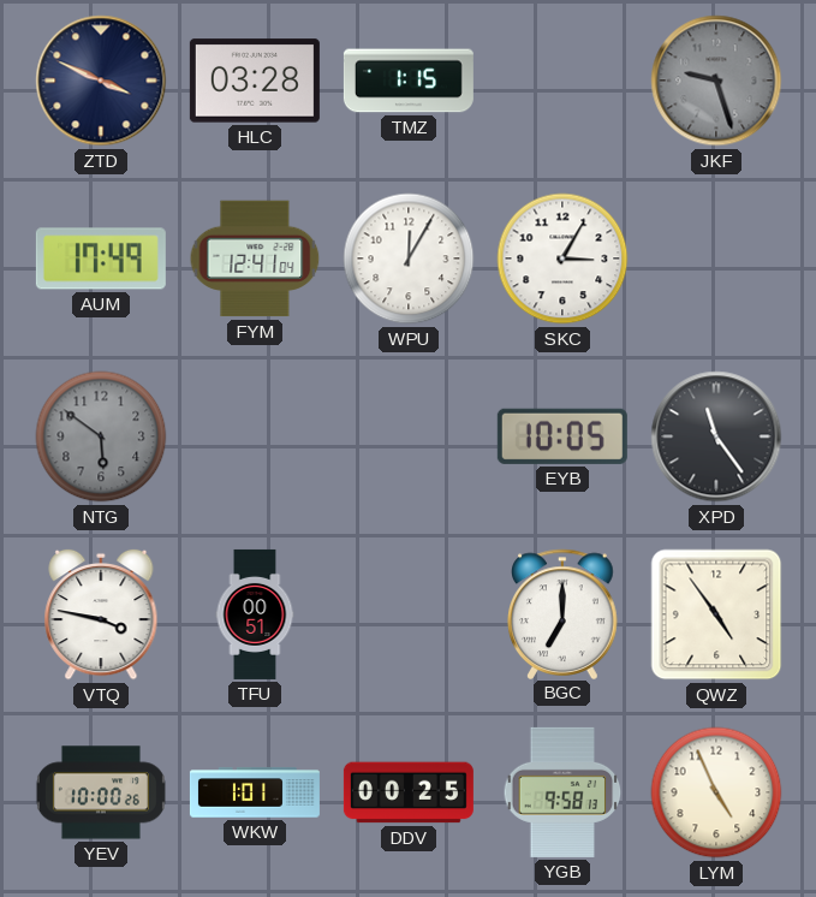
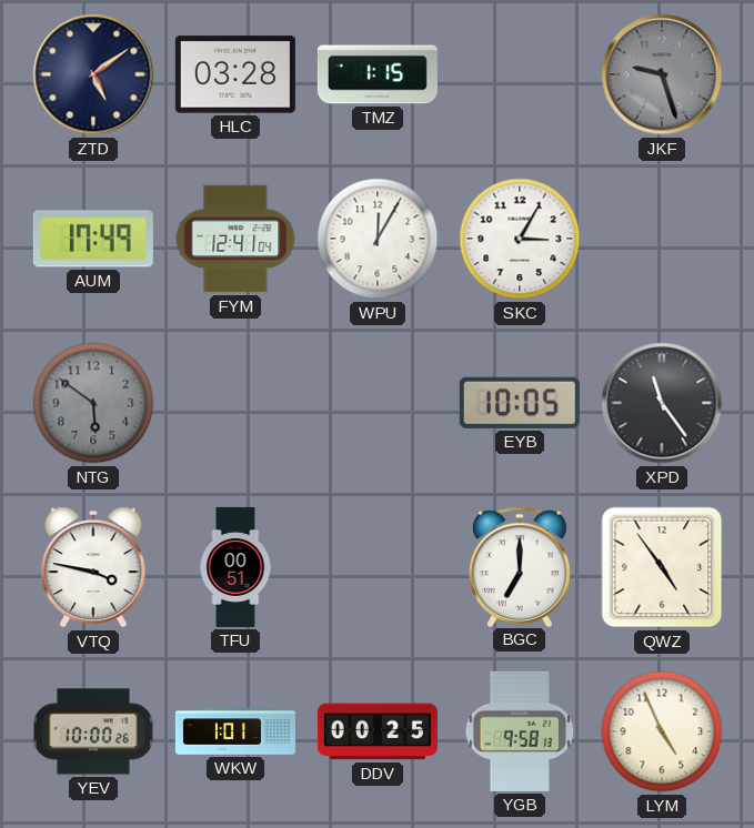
ZTD: 3:49 -> 5:09 (93, 74)
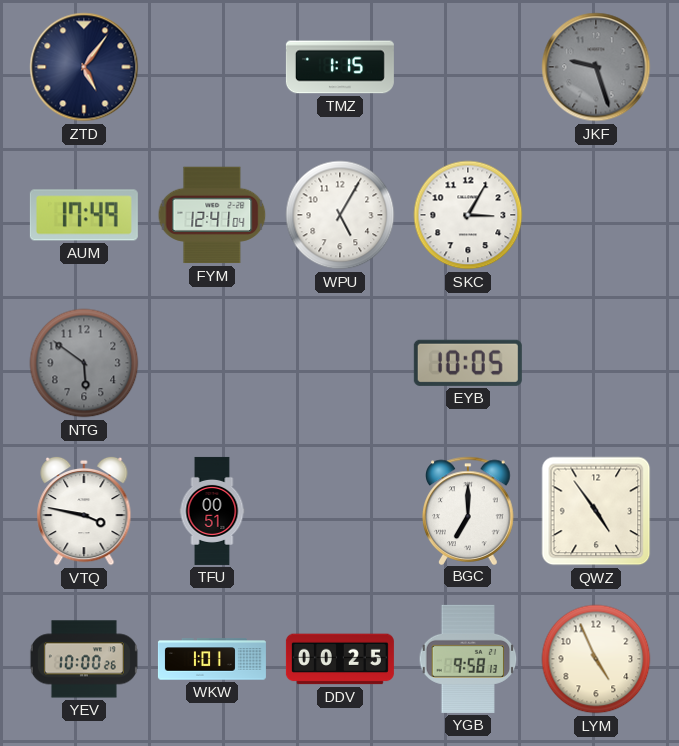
ZTD: 5:09 -> 5:06 (84, 67)
HLC: 03:28 -> none (235, 74)
WPU: 12:05 -> 5:05 (340, 215)
XPD: 11:24 -> none (662, 403)
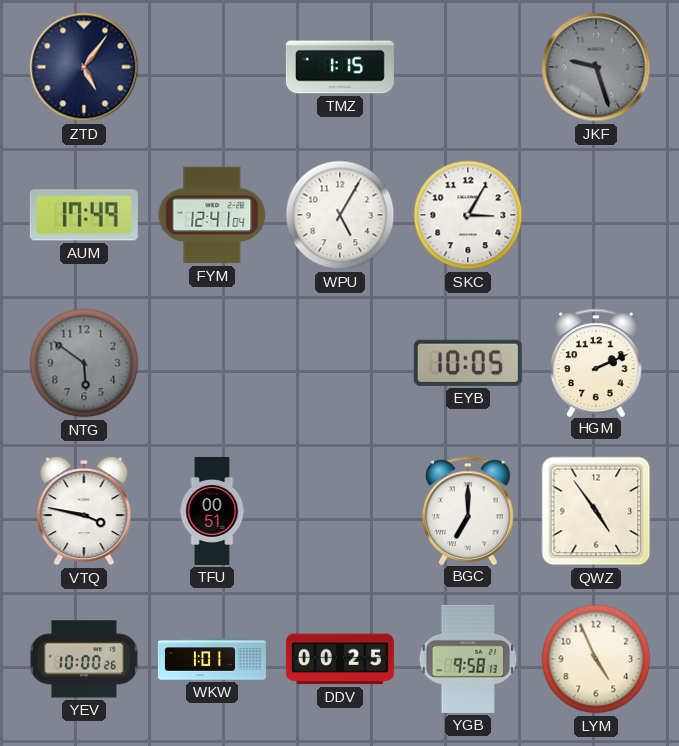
HGM: none -> 2:11 (596, 362)
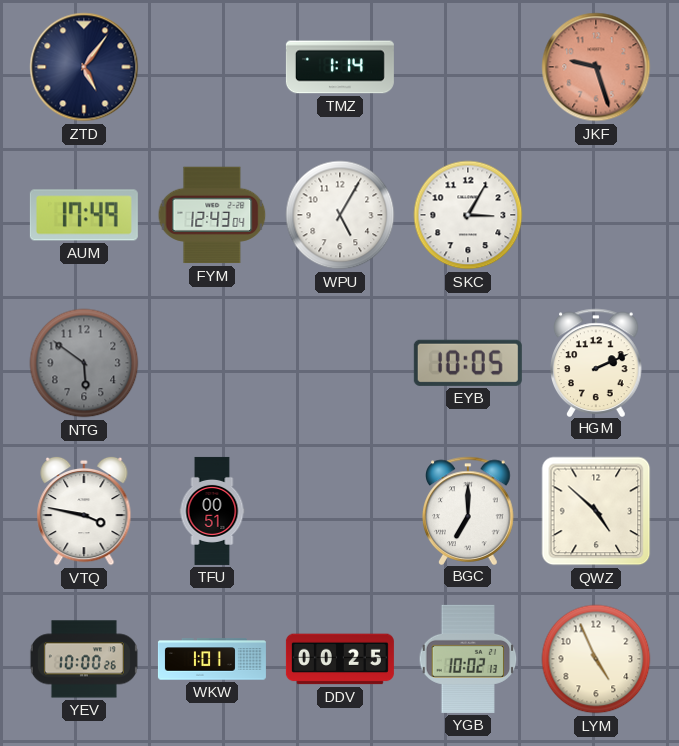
TMZ: 1:15 -> 1:14 (340, 67)
JKF dial: grey -> salmon (596, 67)
FYM: 12:41 -> 12:43 (212, 215)
QWZ: 4:54 -> 4:52 (596, 511)
YGB: 9:58 -> 10:02 (468, 659)
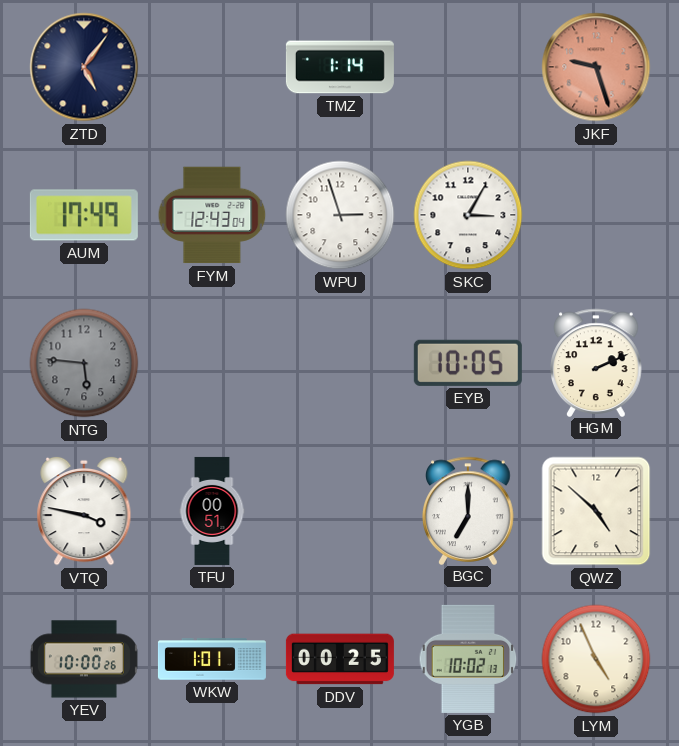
WPU: 5:05 -> 2:57 (340, 215)
NTG: 5:51 -> 5:46 (84, 363)
